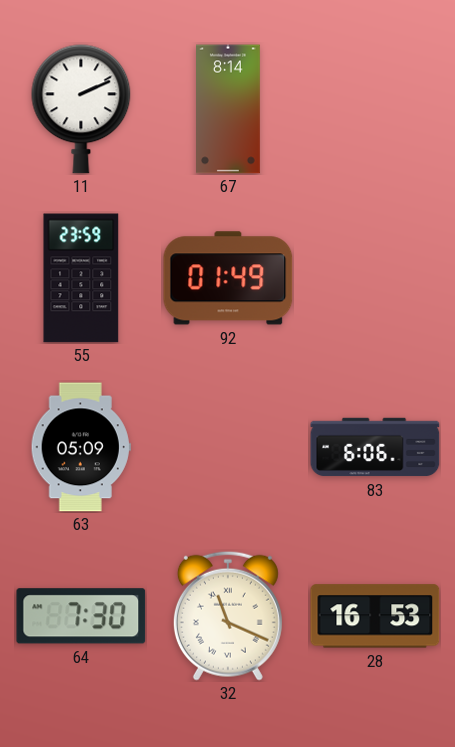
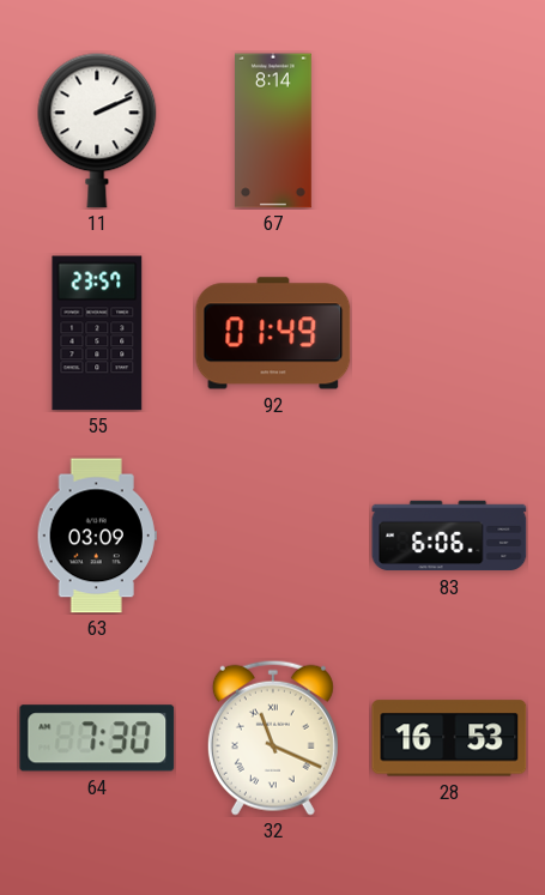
55: 23:59 -> 23:57 (97, 333)
63: 05:09 -> 03:09 (97, 536)
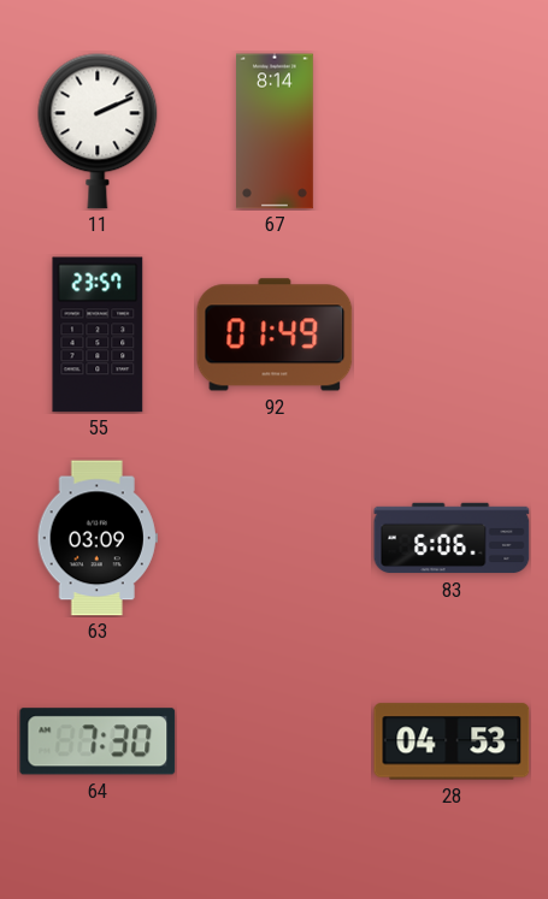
32: 11:19 -> none (273, 738)
28: 16:53 -> 04:53 (452, 741)
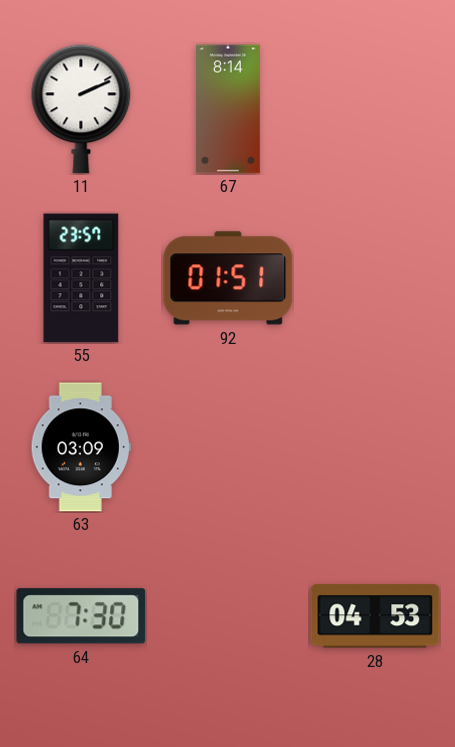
92: 01:49 -> 01:51 (228, 278)
83: 6:06 -> none (452, 538)
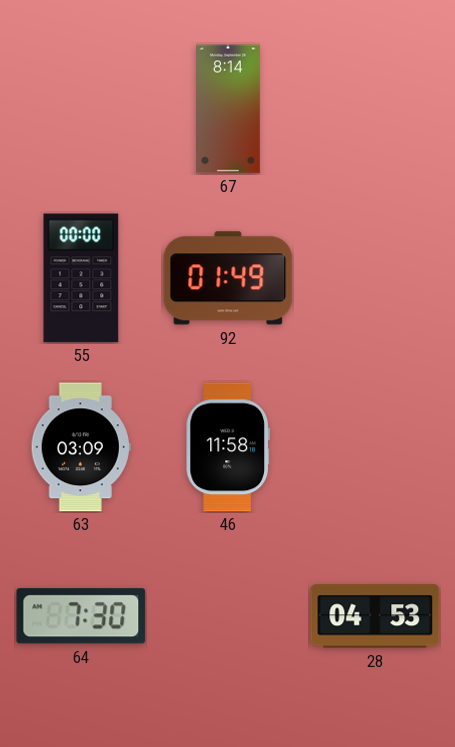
11: 2:11 -> none (81, 109)
55: 23:57 -> 00:00 (81, 278)
92: 01:51 -> 01:49 (228, 278)
46: none -> 11:58 (228, 447)
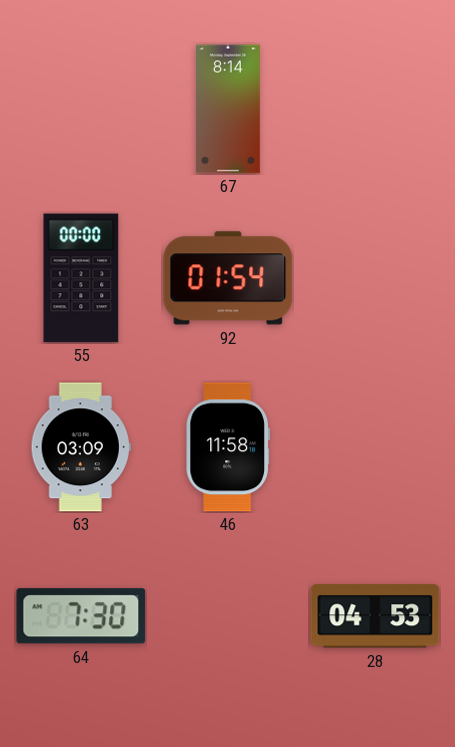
92: 01:49 -> 01:54 (228, 278)
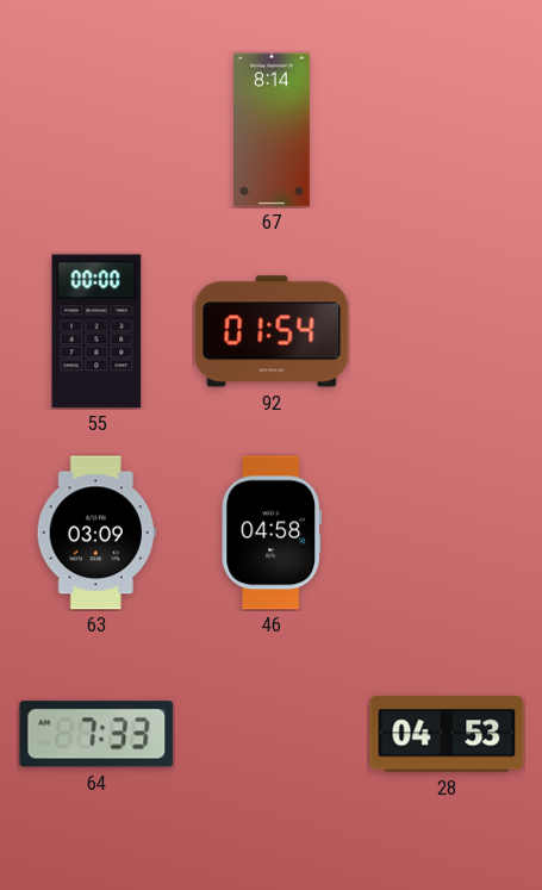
46: 11:58 -> 04:58 (272, 533)
64: 7:30 -> 7:33 (96, 734)
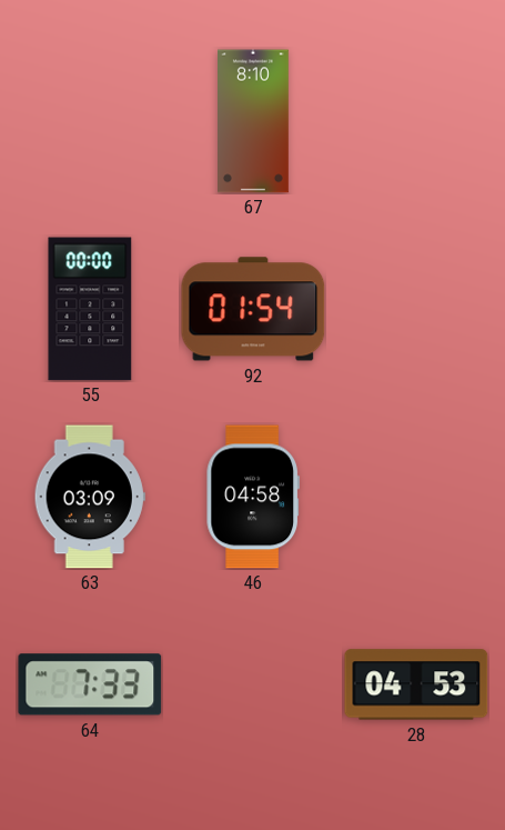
67: 8:14 -> 8:10 (254, 121)
